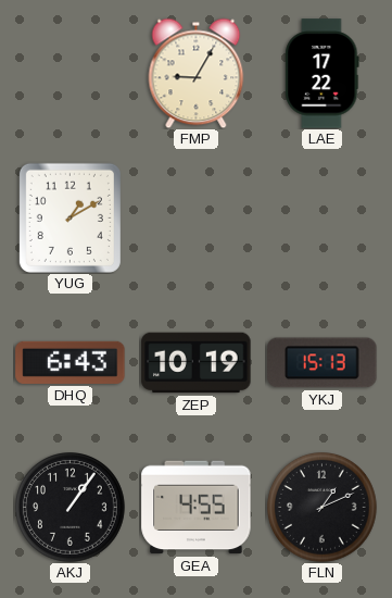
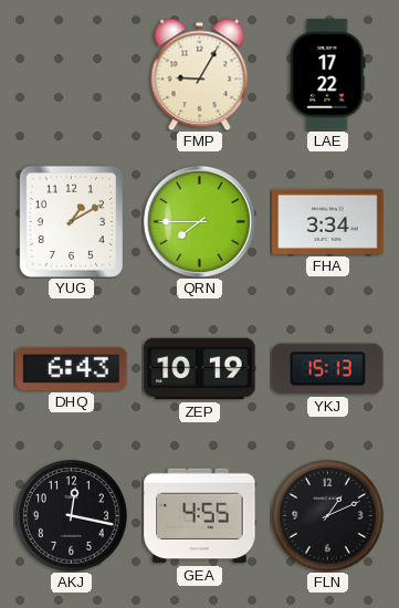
QRN: none -> 7:45 (199, 221)
FHA: none -> 3:34 (328, 221)
AKJ: 1:06 -> 12:17 (72, 516)
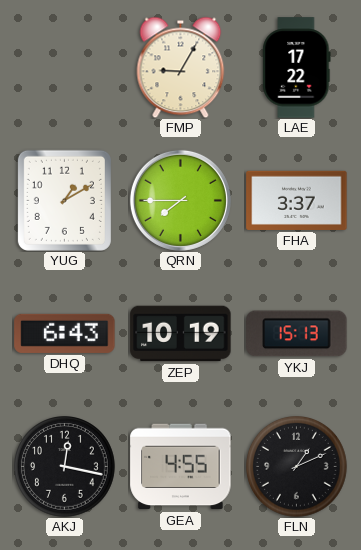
FHA: 3:34 -> 3:37 (297, 200)
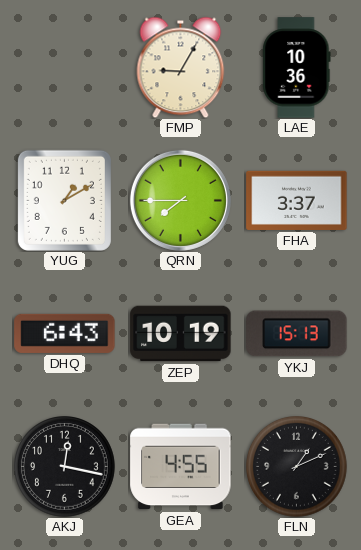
LAE: 17:22 -> 10:36 (297, 68)
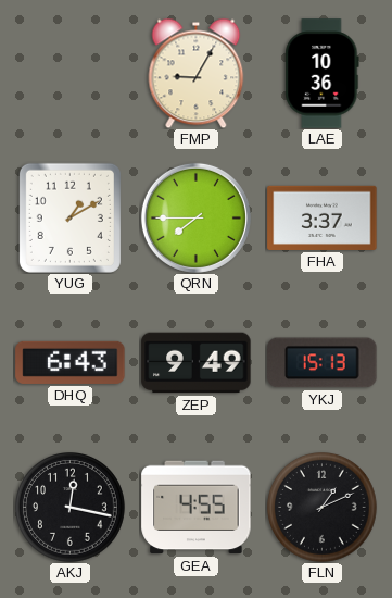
ZEP: 10:19 -> 9:49 (197, 363)
